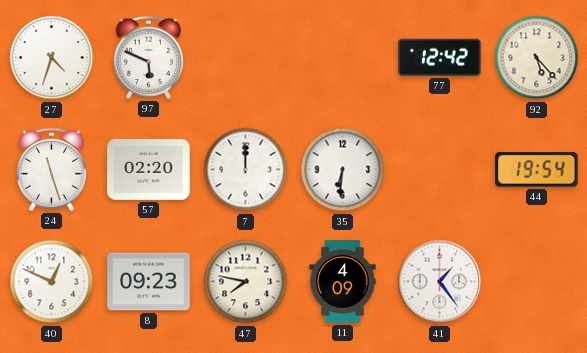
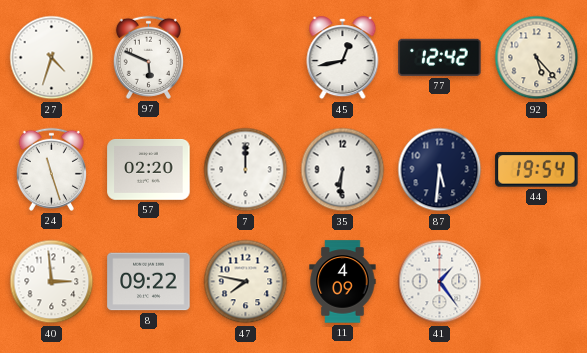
45: none -> 12:43 (343, 58)
87: none -> 5:31 (440, 170)
40: 12:49 -> 2:59 (52, 282)
8: 09:23 -> 09:22 (149, 282)
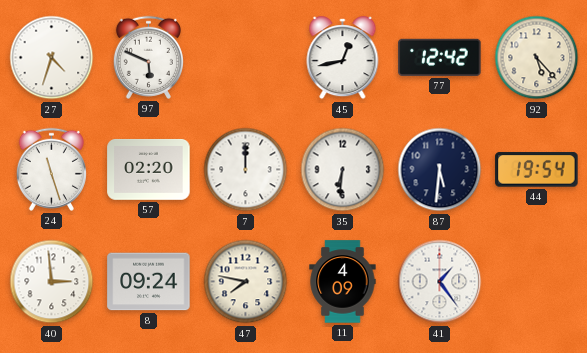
8: 09:22 -> 09:24 (149, 282)
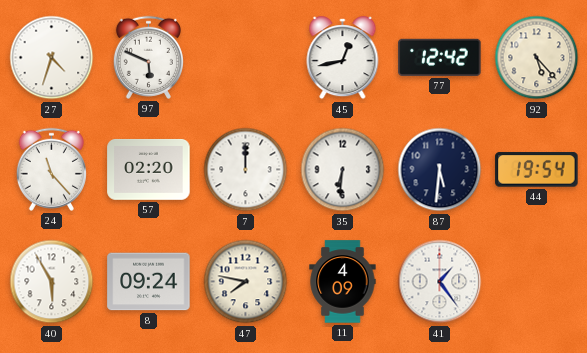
24: 11:27 -> 11:23 (51, 169)
40: 2:59 -> 5:55 (52, 282)
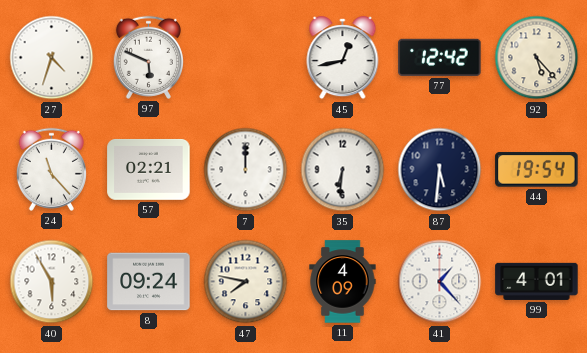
57: 02:20 -> 02:21 (149, 170)
41: 1:24 -> 1:23 (440, 282)
99: none -> 4:01 (537, 281)
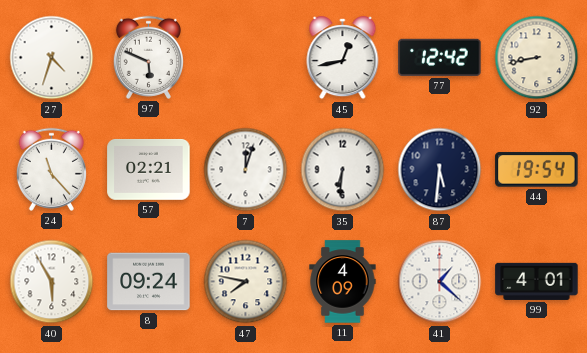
92: 5:23 -> 8:43 (537, 58)
7: 12:00 -> 12:03 (246, 170)
41: 1:23 -> 1:22 (440, 282)
